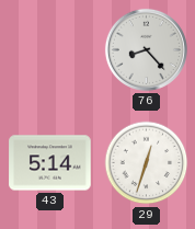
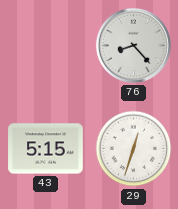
43: 5:14 -> 5:15 (46, 149)
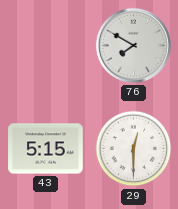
76: 8:23 -> 7:50 (133, 45)
29: 12:33 -> 12:30 (134, 149)
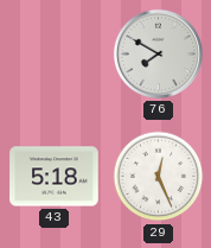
43: 5:15 -> 5:18 (55, 177)
29: 12:30 -> 12:26 (159, 177)
